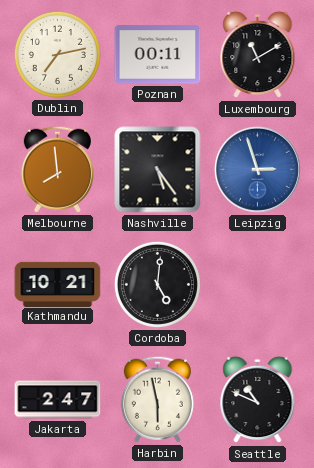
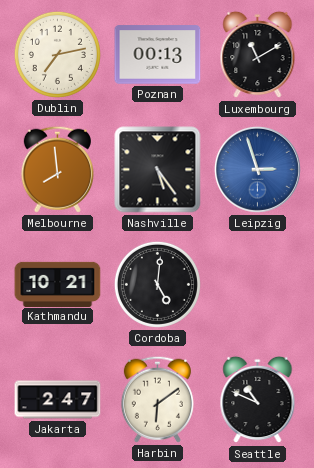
Poznan: 00:11 -> 00:13 (158, 55)
Harbin: 5:58 -> 6:09 (157, 399)
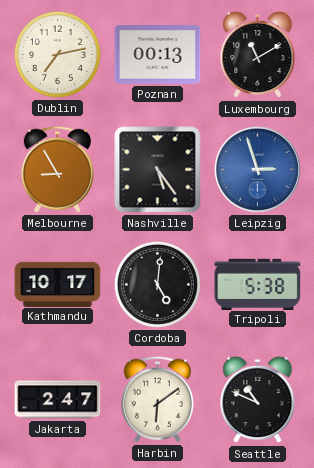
Melbourne: 7:59 -> 8:55 (57, 169)
Kathmandu: 10:21 -> 10:17 (58, 284)
Tripoli: none -> 5:38 (258, 284)
